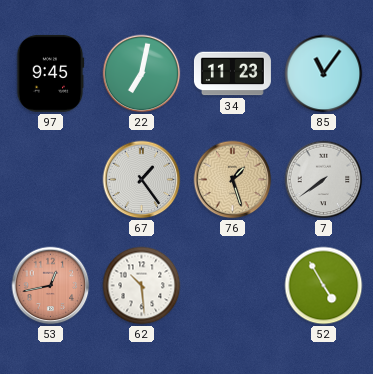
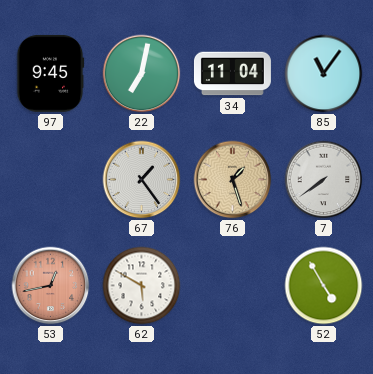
34: 11:23 -> 11:04 (232, 74)
62: 10:29 -> 5:50 (142, 286)
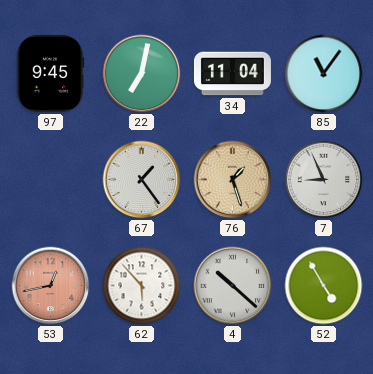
7: 7:39 -> 8:56 (324, 180)
62: 5:50 -> 5:53 (142, 286)
4: none -> 10:22 (233, 286)
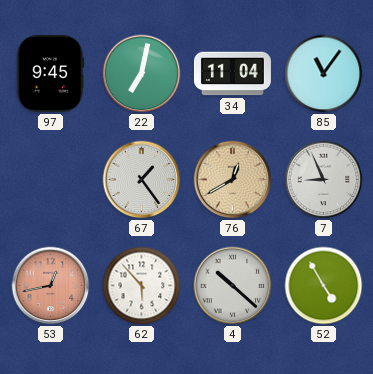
76: 1:27 -> 12:40 (233, 180)
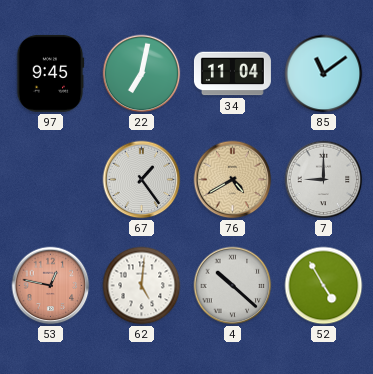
85: 11:06 -> 11:09 (324, 74)
76: 12:40 -> 4:40 (233, 180)
7: 8:56 -> 9:00 (324, 180)
53: 12:43 -> 12:47 (51, 286)
62: 5:53 -> 5:01 (142, 286)
